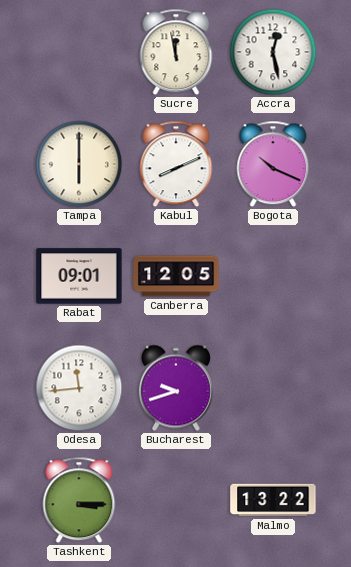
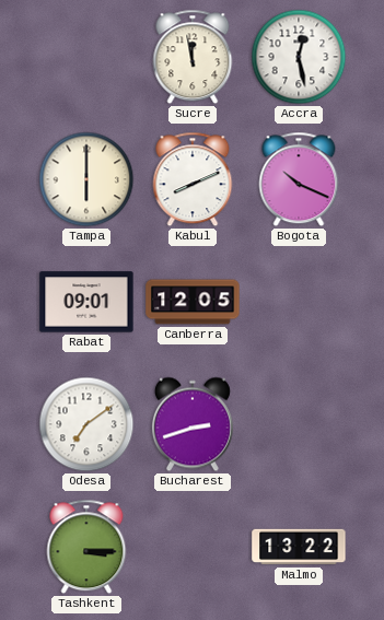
Odesa: 11:44 -> 7:09 (86, 424)
Bucharest: 9:42 -> 2:42 (193, 424)
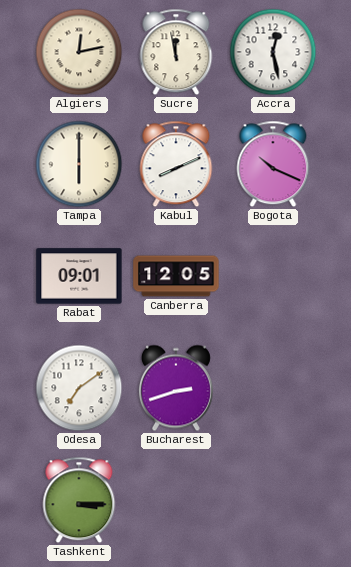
Algiers: none -> 12:13 (79, 52)
Malmo: 13:22 -> none (299, 547)
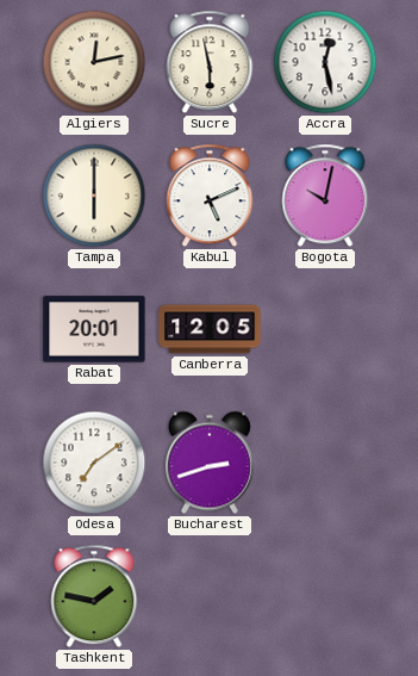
Sucre: 11:58 -> 5:58 (210, 62)
Kabul: 8:11 -> 5:11 (210, 196)
Bogota: 10:19 -> 10:02 (325, 196)
Rabat: 09:01 -> 20:01 (94, 329)
Tashkent: 3:15 -> 1:47 (94, 596)
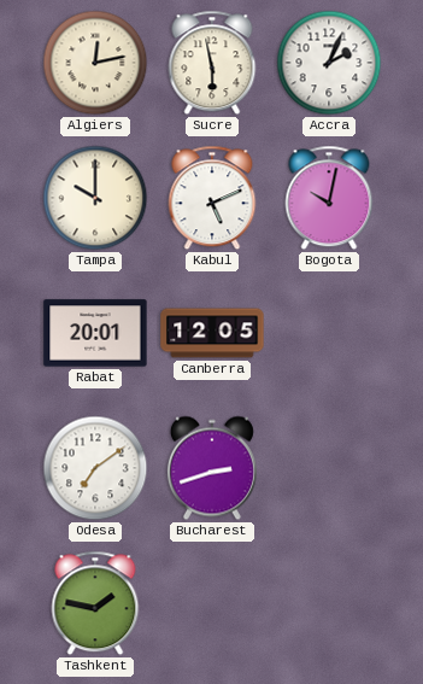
Accra: 12:28 -> 2:04 (329, 63)
Tampa: 6:00 -> 10:00 (95, 198)
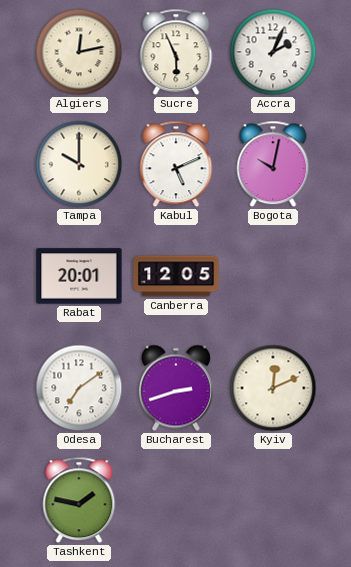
Sucre: 5:58 -> 5:56 (176, 52)
Kyiv: none -> 12:11 (273, 388)
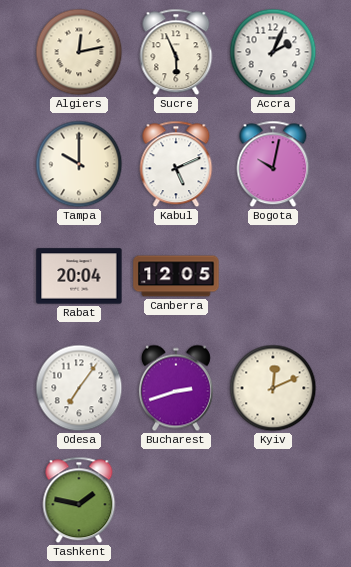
Rabat: 20:01 -> 20:04 (79, 276)
Odesa: 7:09 -> 7:06 (79, 388)
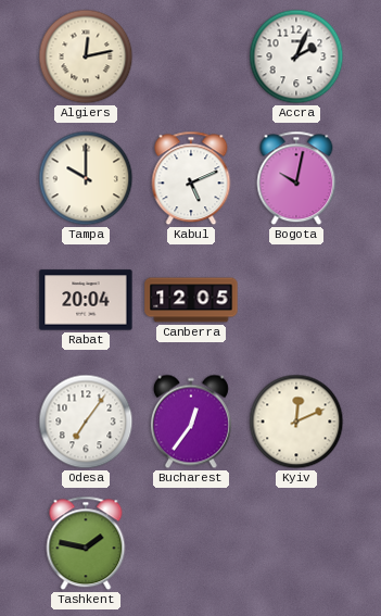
Sucre: 5:56 -> none (176, 52)
Bucharest: 2:42 -> 12:36 (191, 422)
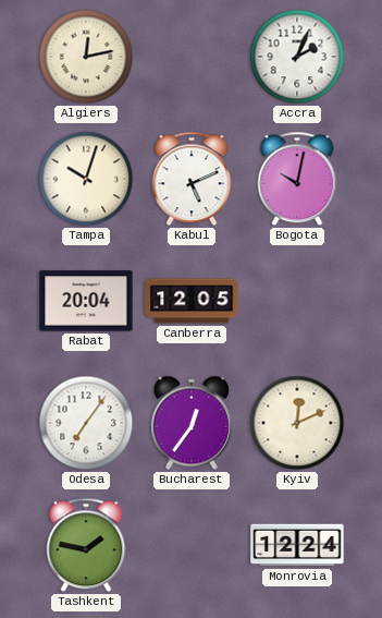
Tampa: 10:00 -> 10:03 (86, 179)
Monrovia: none -> 12:24 (297, 545)
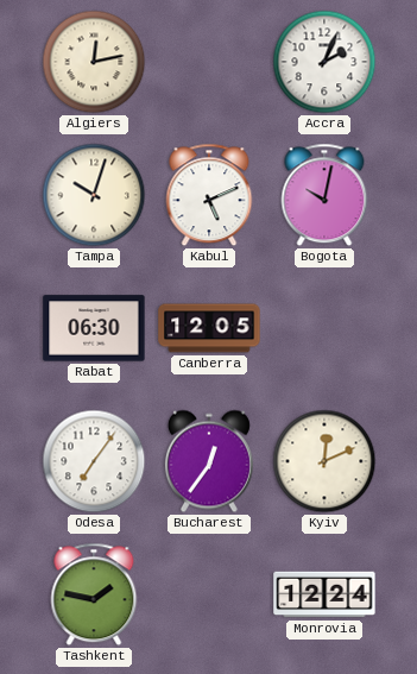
Rabat: 20:04 -> 06:30 (94, 328)
